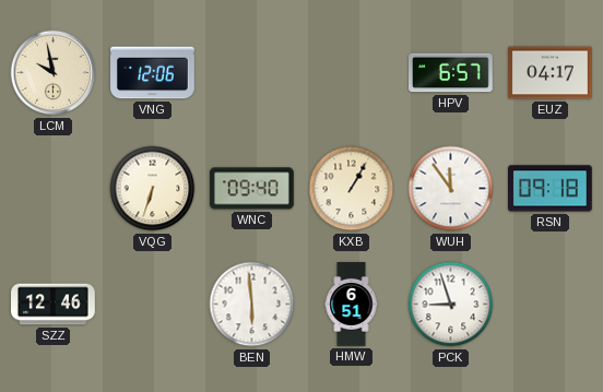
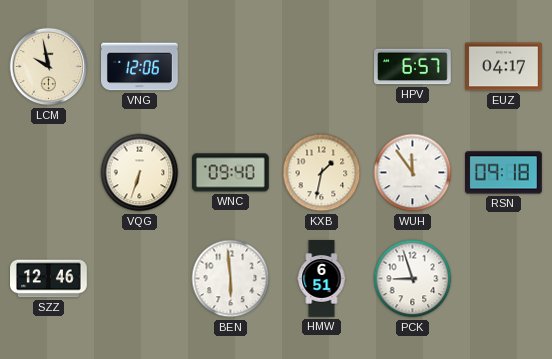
KXB: 1:05 -> 1:32 (322, 173)
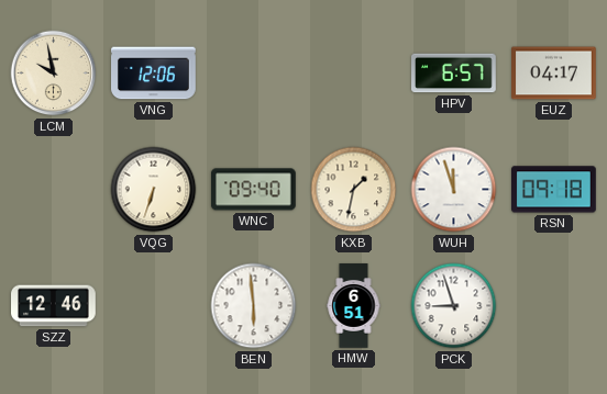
WUH: 11:54 -> 11:57 (454, 190)
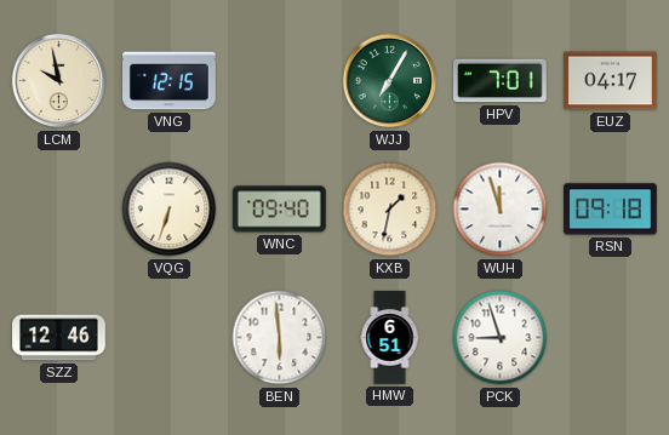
VNG: 12:06 -> 12:15 (170, 81)
WJJ: none -> 7:05 (390, 81)
HPV: 6:57 -> 7:01 (501, 81)
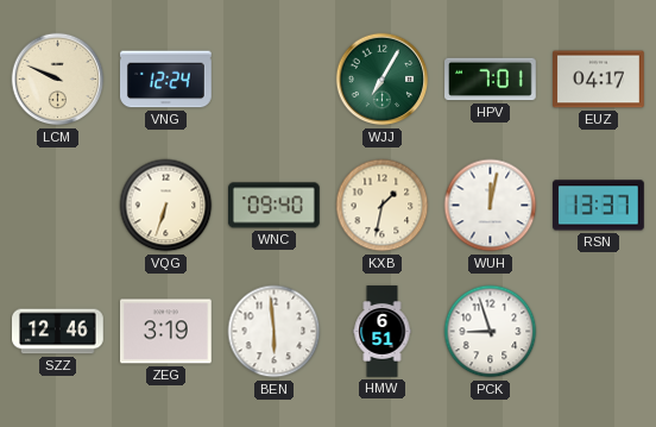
LCM: 9:58 -> 9:49 (58, 80)
VNG: 12:15 -> 12:24 (166, 80)
WUH: 11:57 -> 12:02 (491, 206)
RSN: 09:18 -> 13:37 (599, 206)
ZEG: none -> 3:19 (166, 332)
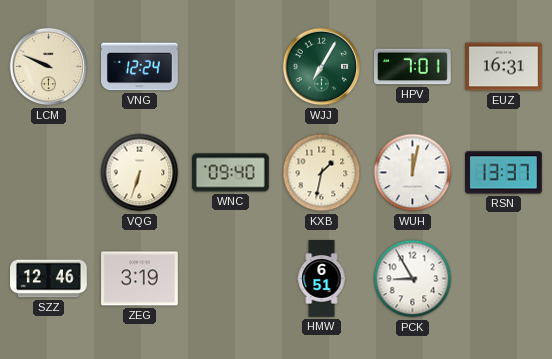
EUZ: 04:17 -> 16:31 (504, 67)
BEN: 5:59 -> none (275, 332)
PCK: 8:57 -> 8:55 (413, 279)
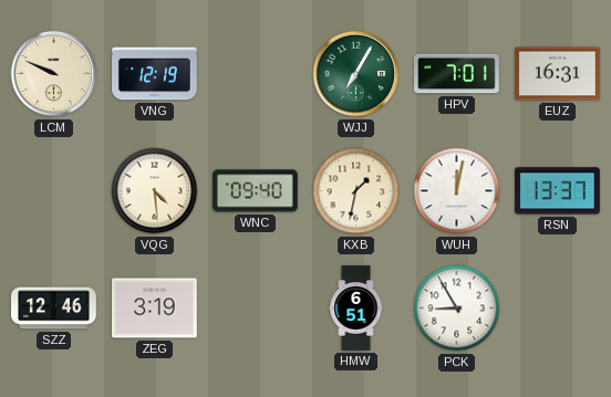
VNG: 12:24 -> 12:19 (155, 74)
VQG: 6:33 -> 4:29 (155, 191)
